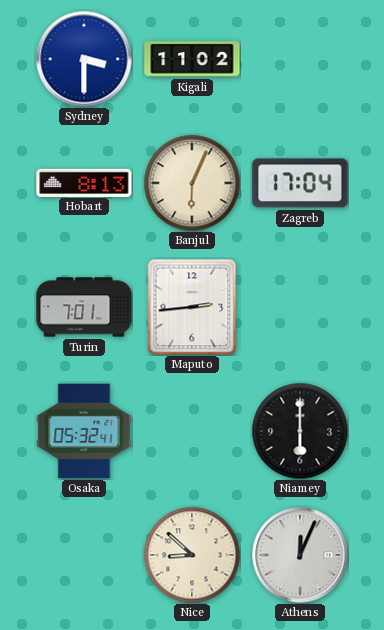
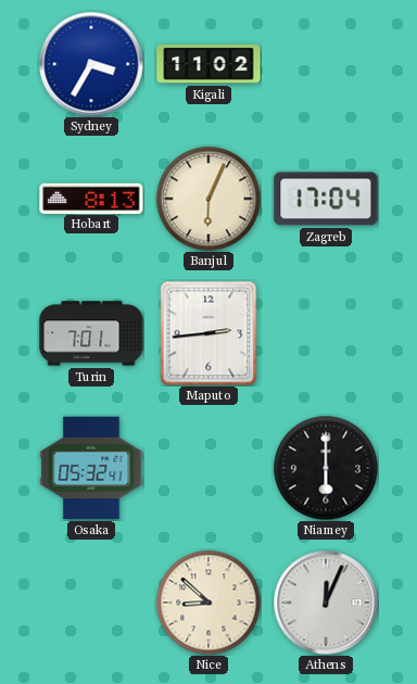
Sydney: 3:30 -> 3:35 (91, 64)
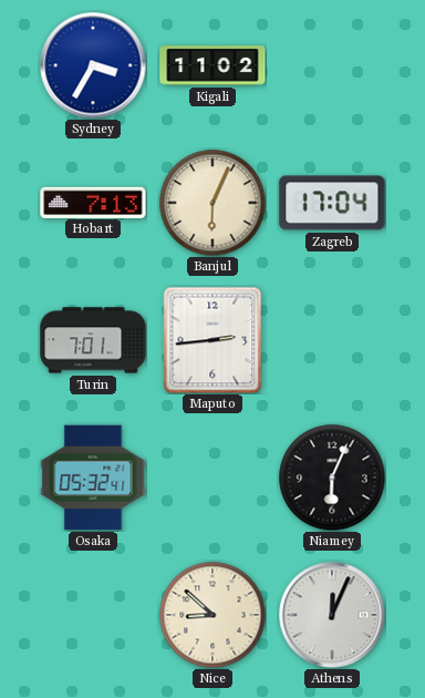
Hobart: 8:13 -> 7:13 (93, 202)
Niamey: 6:00 -> 6:04 (332, 478)
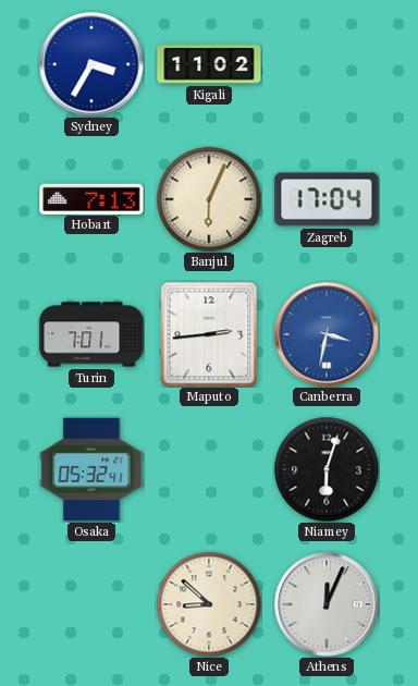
Canberra: none -> 3:32 (327, 334)
Niamey: 6:04 -> 6:03 (327, 469)
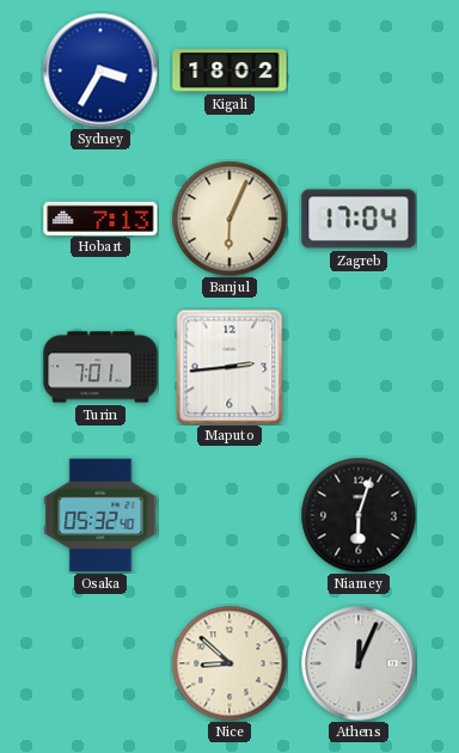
Kigali: 11:02 -> 18:02 (229, 71)
Canberra: 3:32 -> none (327, 334)
Osaka: 05:32:41 -> 05:32:40 (100, 515)
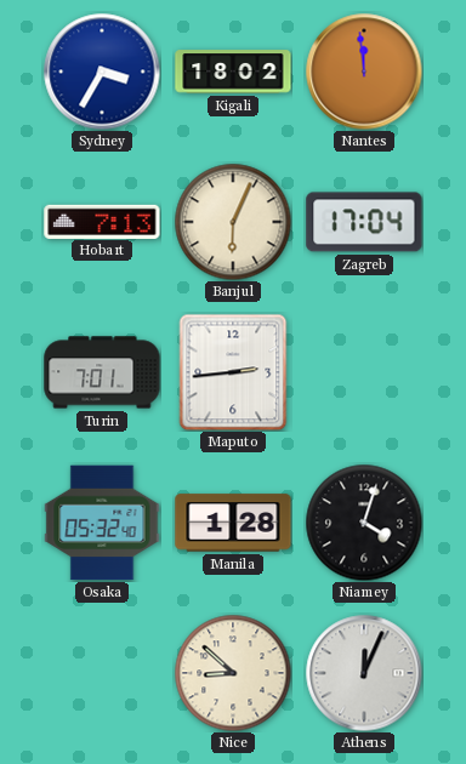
Nantes: none -> 11:59 (364, 72)
Manila: none -> 1:28 (233, 523)
Niamey: 6:03 -> 4:03 (364, 523)
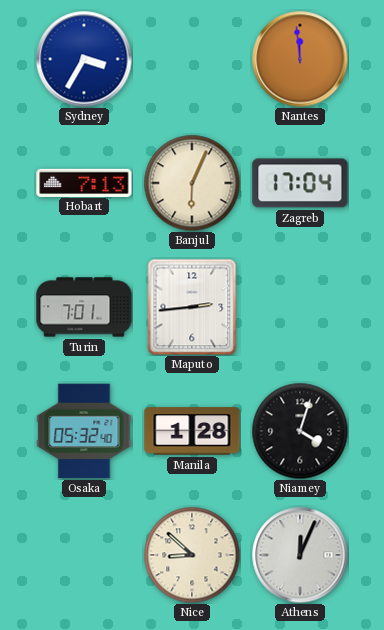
Kigali: 18:02 -> none (233, 72)
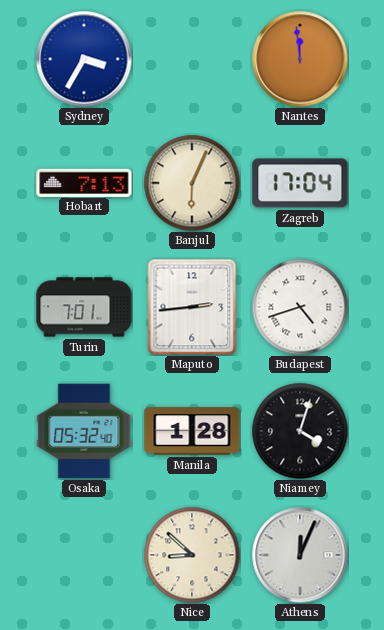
Budapest: none -> 4:42 (300, 307)
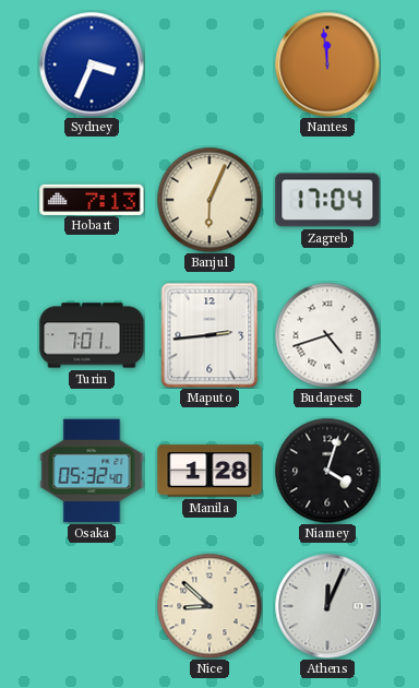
Sydney: 3:35 -> 3:34 (92, 64)
